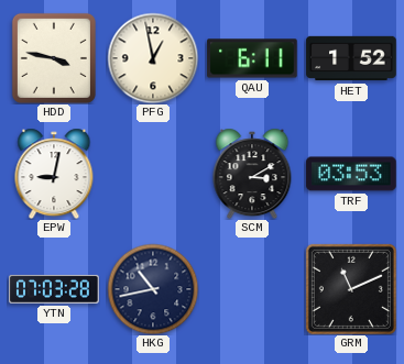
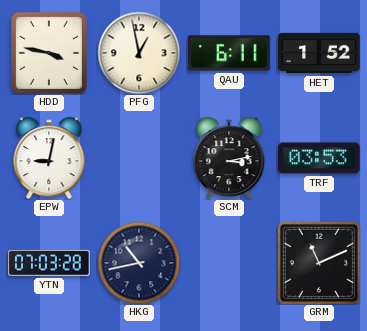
SCM: 3:10 -> 3:13 (229, 158)
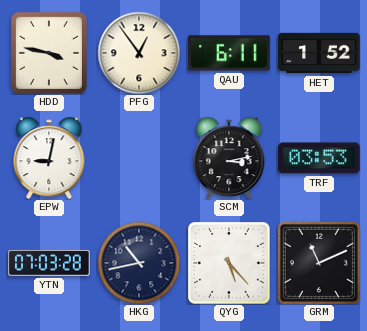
PFG: 12:58 -> 12:54 (139, 53)
QYG: none -> 5:23 (229, 263)
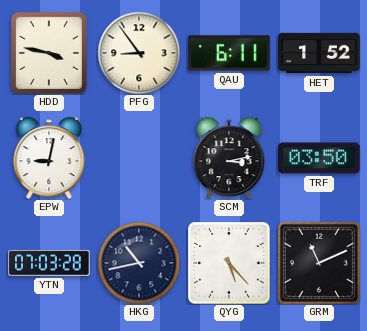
PFG: 12:54 -> 8:54 (139, 53)
TRF: 03:53 -> 03:50 (319, 158)
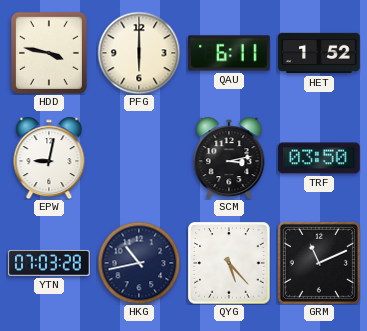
PFG: 8:54 -> 6:00 (139, 53)
